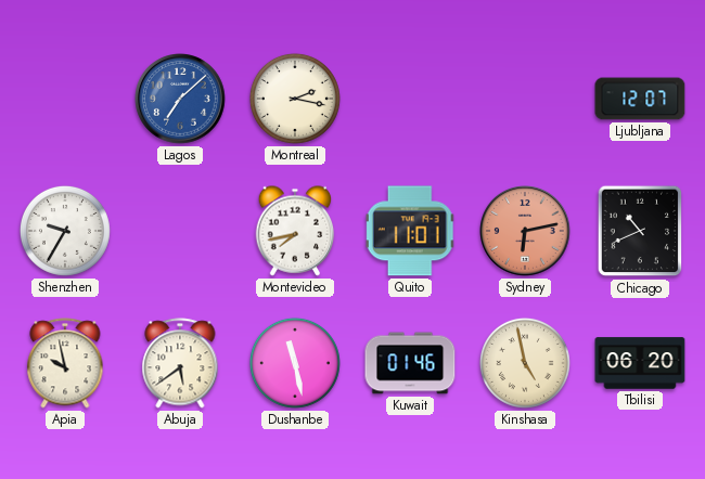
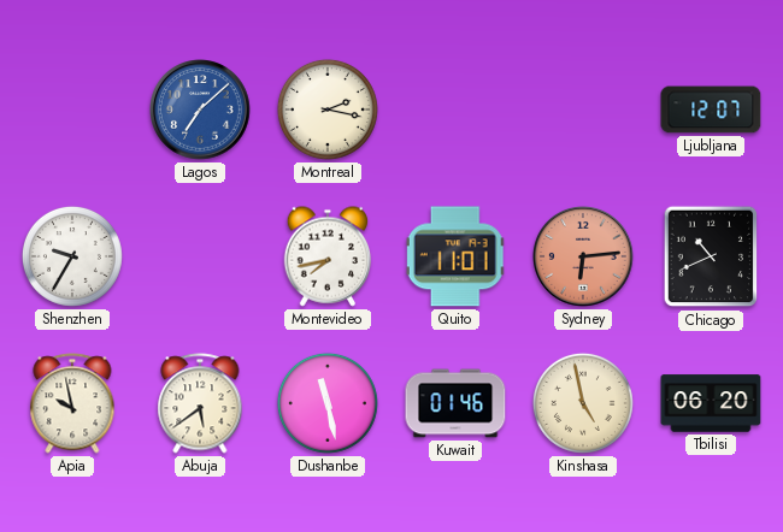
Sydney: 6:13 -> 6:14 (584, 258)
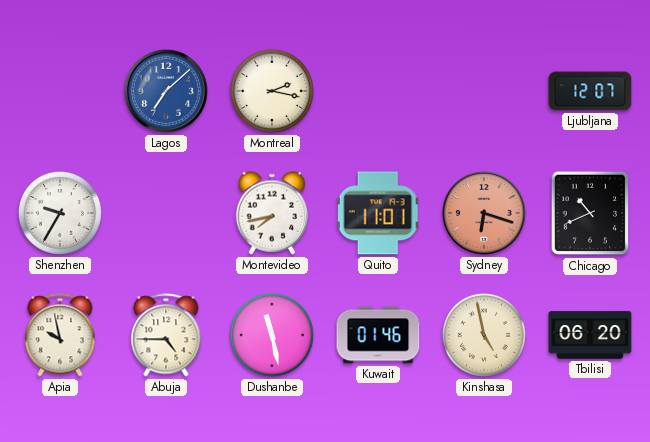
Sydney: 6:14 -> 6:18 (485, 214)
Abuja: 5:39 -> 4:45 (166, 335)
